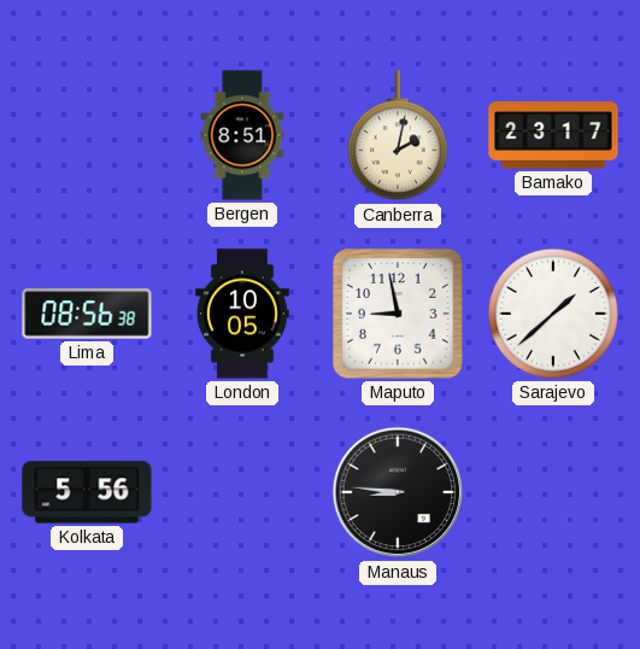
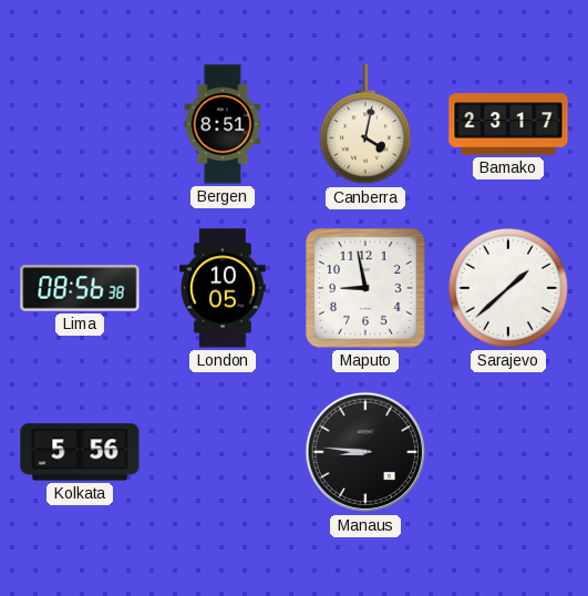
Canberra: 2:02 -> 4:02 (365, 125)
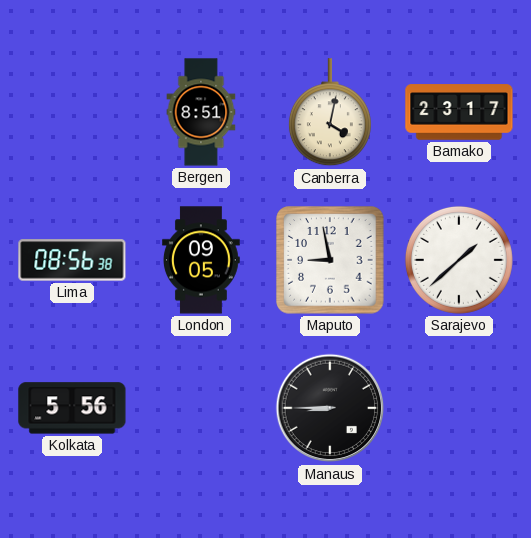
London: 10:05 -> 09:05 (202, 260)
Manaus: 8:46 -> 8:45 (330, 408)
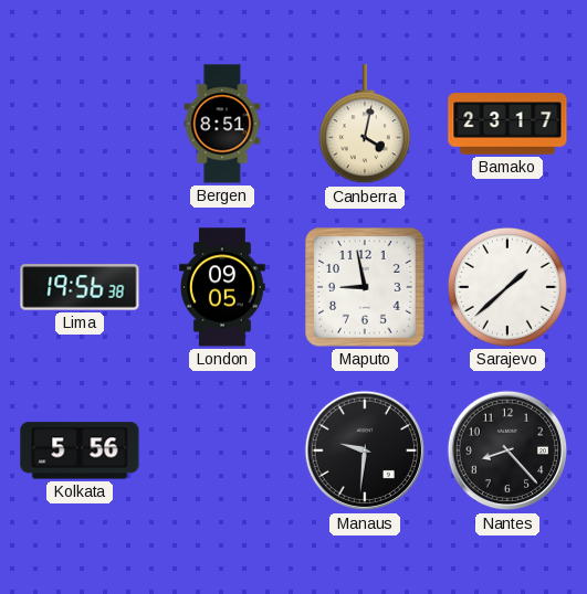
Lima: 08:56 -> 19:56 (80, 287)
Manaus: 8:45 -> 9:31 (365, 450)
Nantes: none -> 8:23 (507, 450)
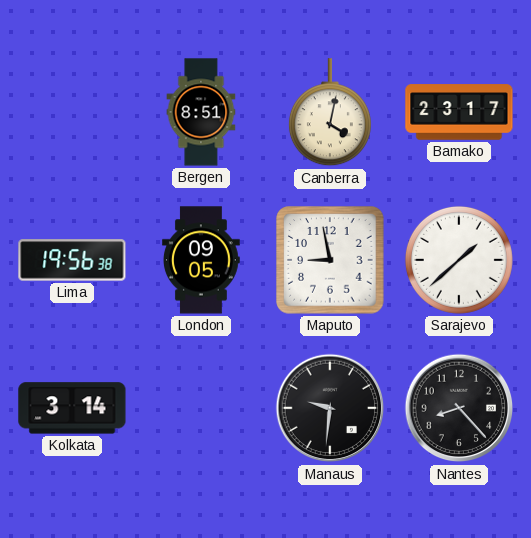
Kolkata: 5:56 -> 3:14 (72, 408)
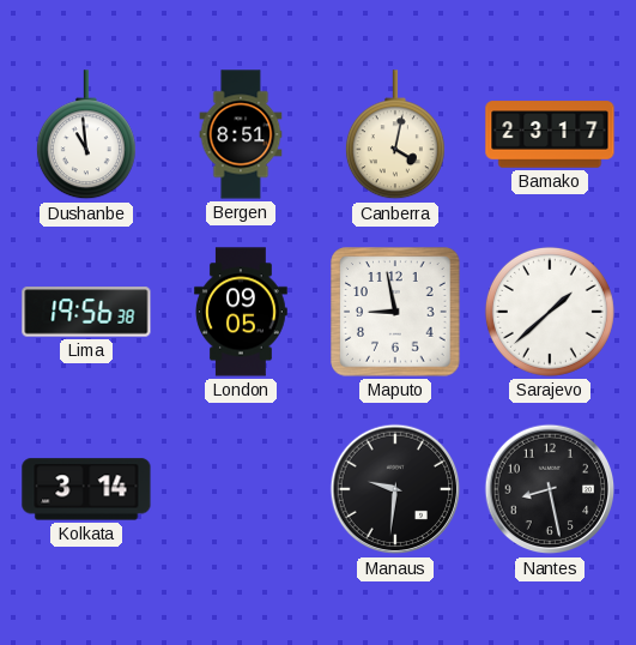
Dushanbe: none -> 10:59 (86, 135)
Nantes: 8:23 -> 8:28 (550, 489)
